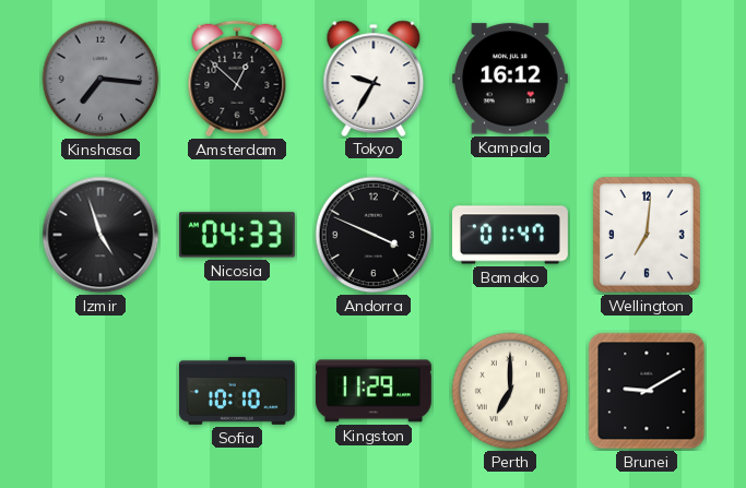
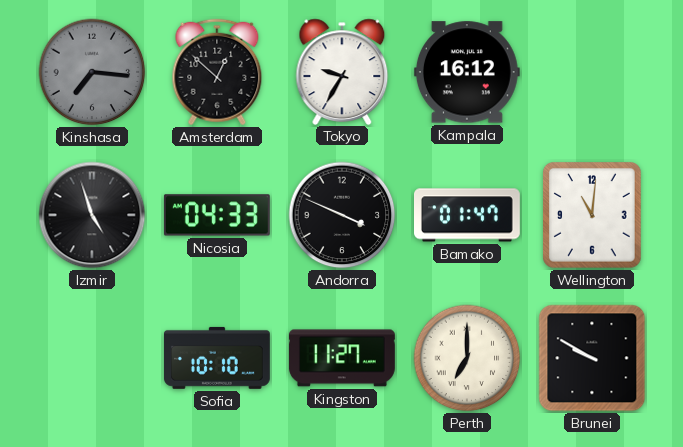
Wellington: 7:01 -> 11:01 (593, 215)
Kingston: 11:29 -> 11:27 (342, 358)
Brunei: 9:10 -> 9:50 (592, 358)
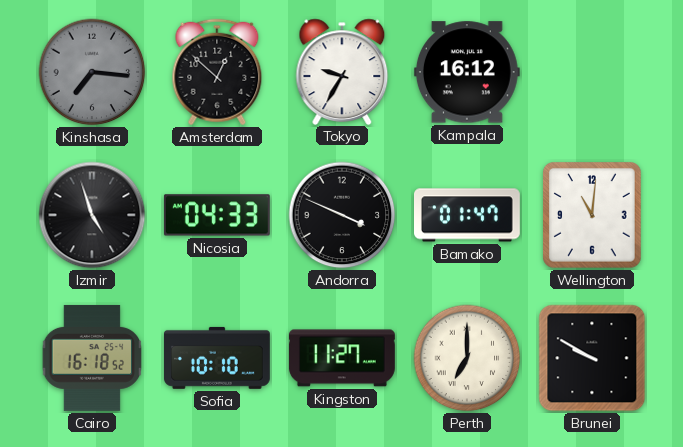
Cairo: none -> 16:18 (92, 358)
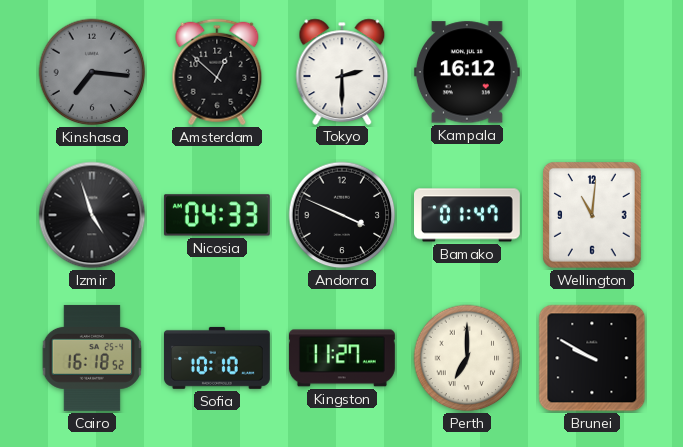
Tokyo: 9:35 -> 2:30 (342, 71)
